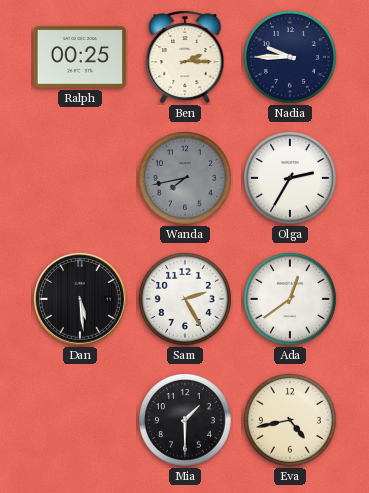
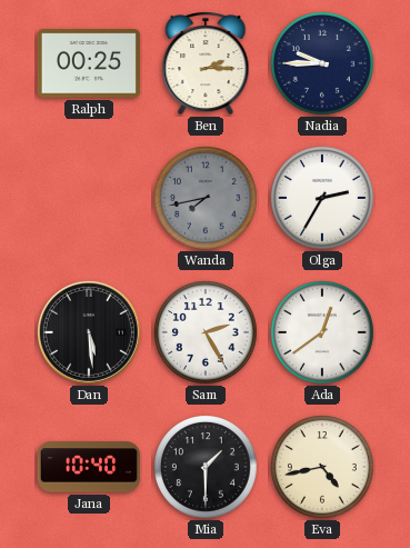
Jana: none -> 10:40 (89, 467)
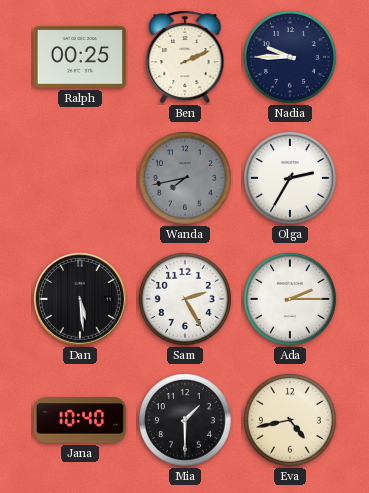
Ben: 2:15 -> 2:11 (185, 57)
Ada: 12:39 -> 2:15 (291, 300)
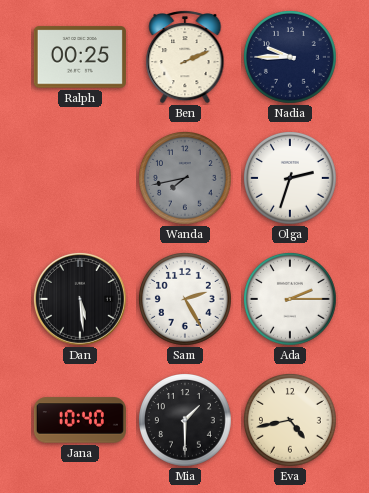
Olga: 2:35 -> 2:33 (291, 179)
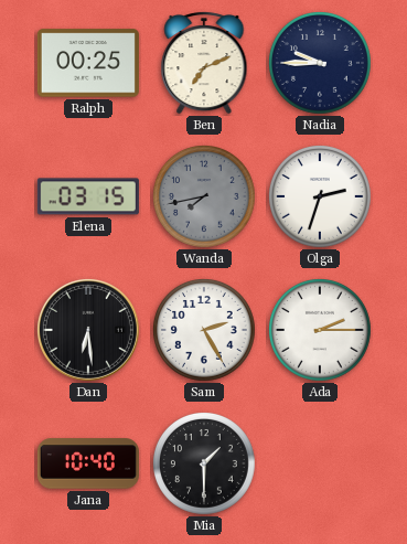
Ben: 2:11 -> 7:11 (204, 63)
Elena: none -> 03:15 (88, 196)
Dan: 5:29 -> 6:29 (88, 330)
Eva: 4:43 -> none (291, 421)
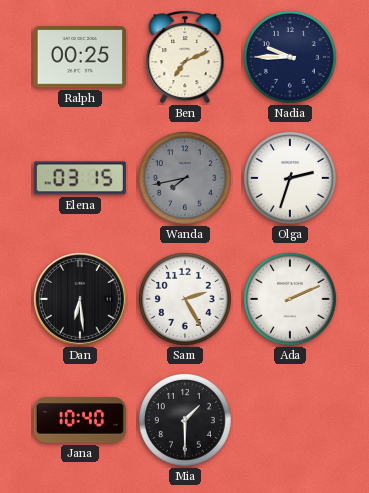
Ada: 2:15 -> 2:11 (291, 300)
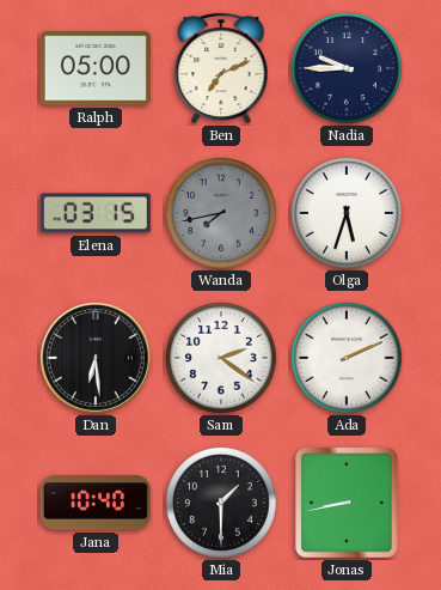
Ralph: 00:25 -> 05:00 (96, 68)
Olga: 2:33 -> 5:33 (348, 214)
Sam: 2:25 -> 2:21 (222, 359)
Jonas: none -> 8:43 (347, 503)
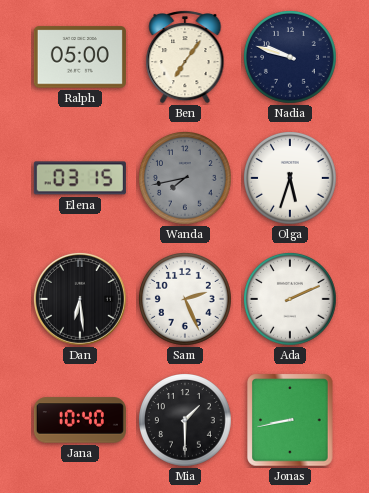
Ben: 7:11 -> 7:06 (185, 57)
Nadia: 9:45 -> 9:48 (291, 58)
Sam: 2:21 -> 2:26 (186, 300)
